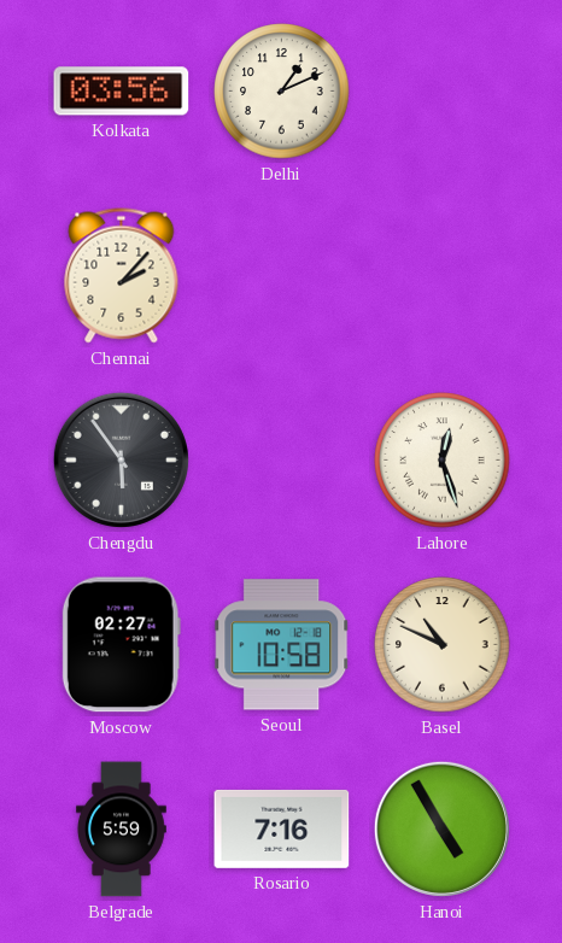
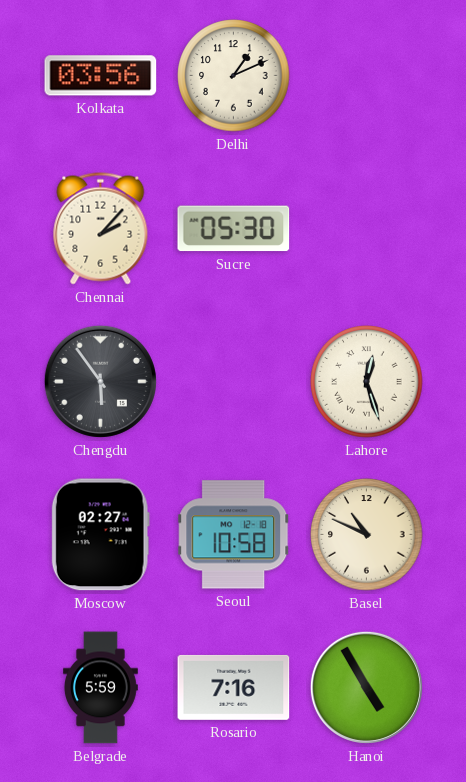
Sucre: none -> 05:30 (234, 229)
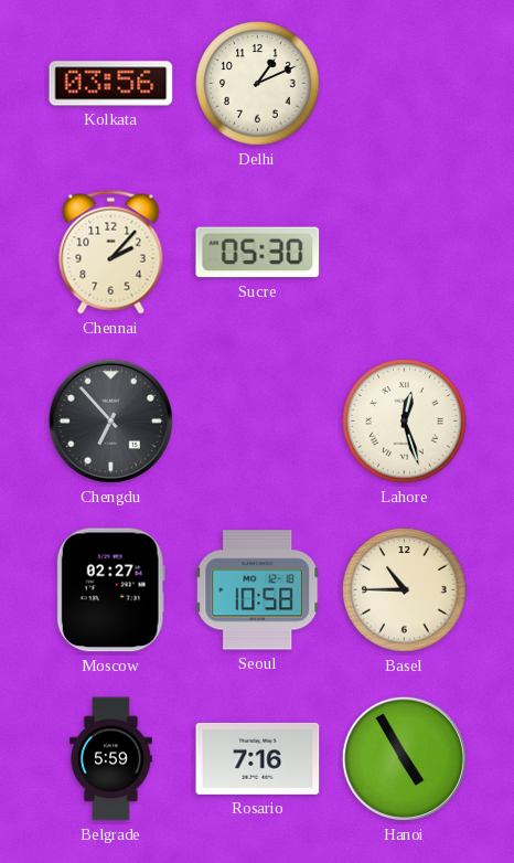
Chengdu: 5:54 -> 6:53 (110, 420)
Basel: 10:49 -> 10:45 (405, 590)
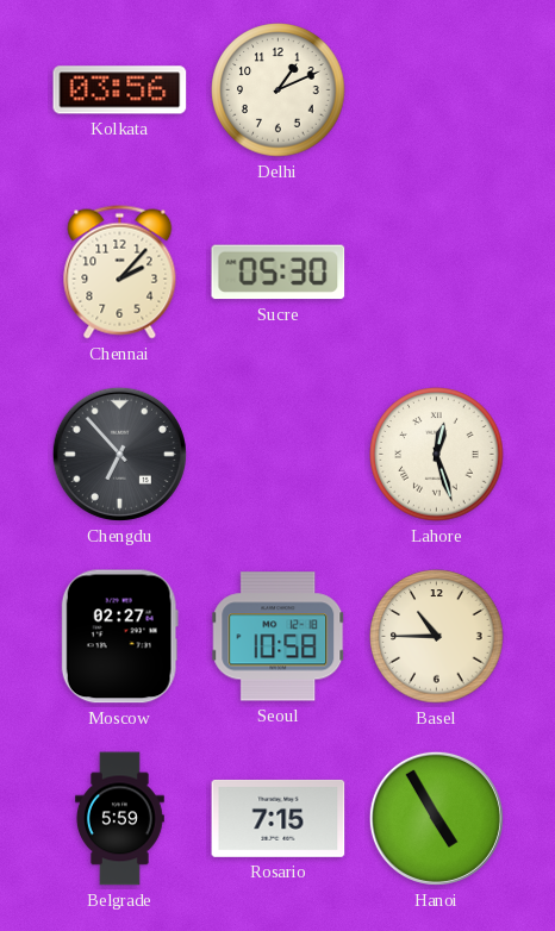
Rosario: 7:16 -> 7:15 (279, 818)
